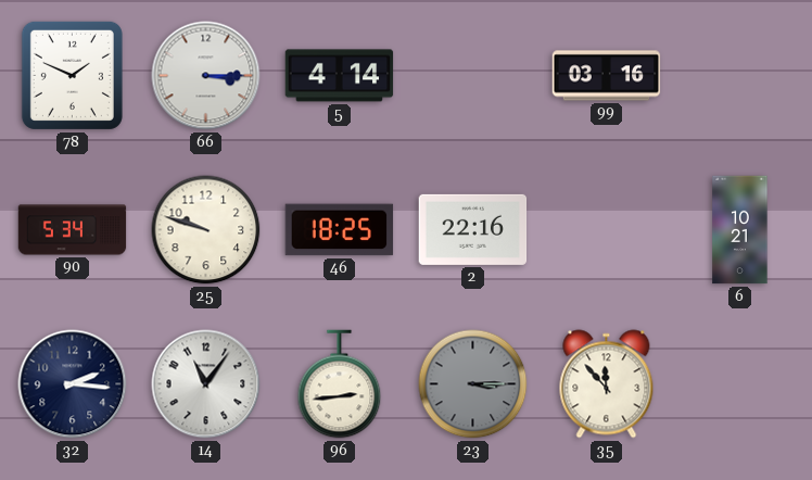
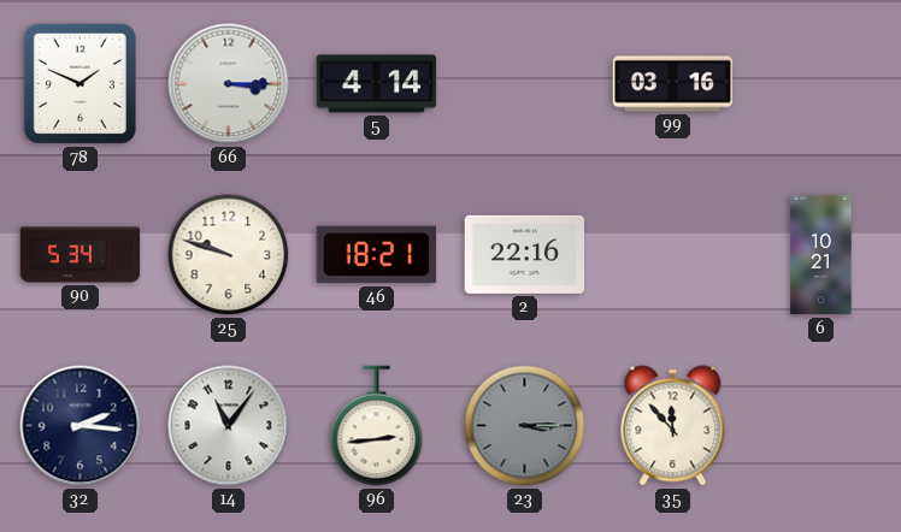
46: 18:25 -> 18:21 (377, 255)
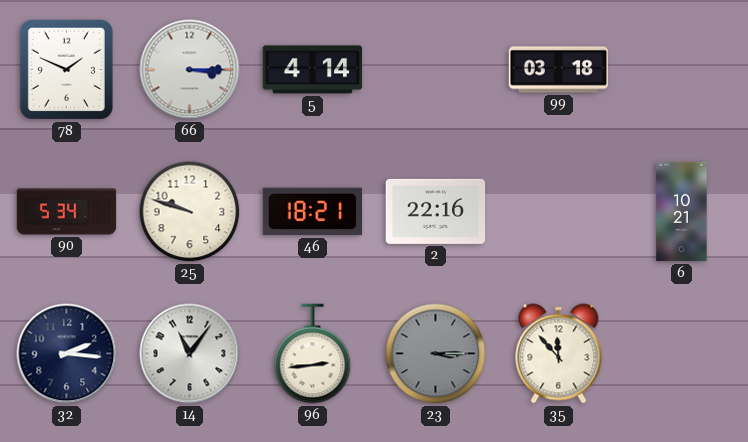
99: 03:16 -> 03:18 (559, 70)
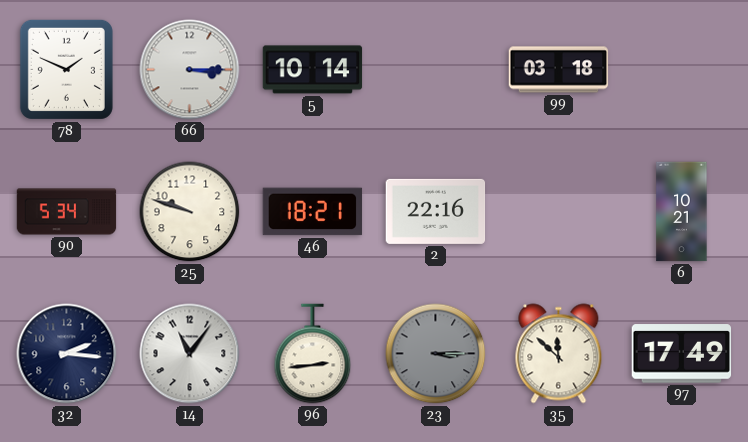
5: 4:14 -> 10:14 (313, 70)
35: 11:53 -> 11:52 (559, 354)
97: none -> 17:49 (682, 354)
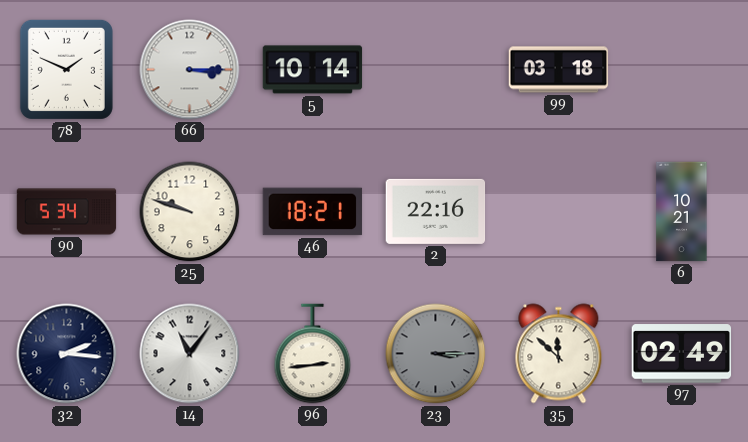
97: 17:49 -> 02:49 (682, 354)
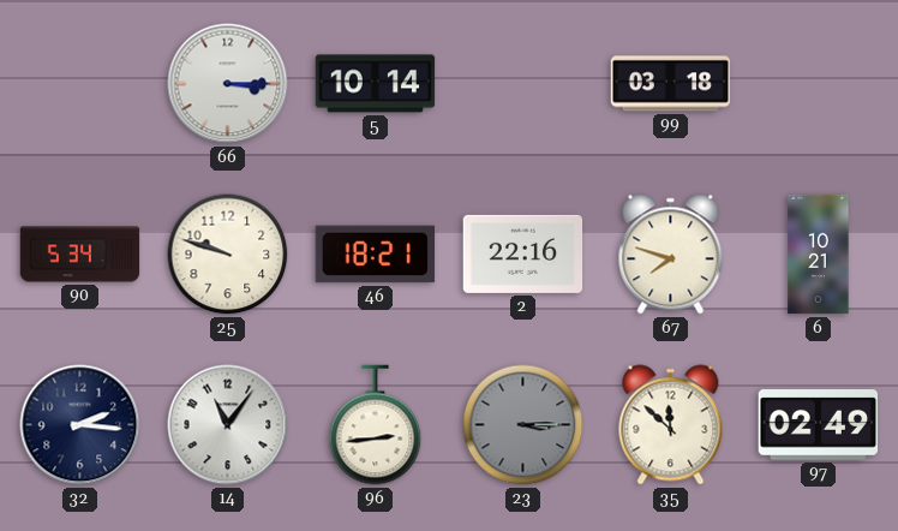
78: 1:49 -> none (66, 69)
67: none -> 7:48 (671, 255)
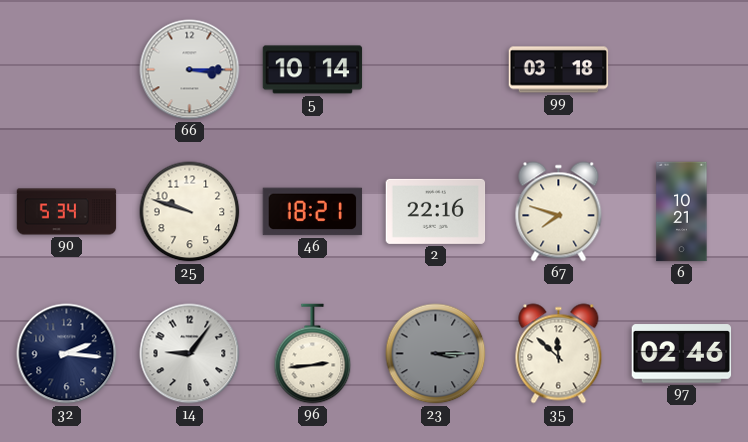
14: 11:06 -> 9:06 (190, 354)
97: 02:49 -> 02:46 (682, 354)
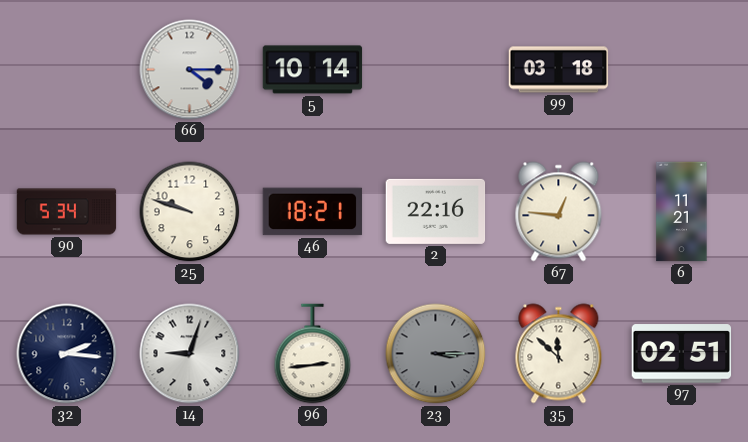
66: 3:15 -> 4:15 (190, 70)
67: 7:48 -> 12:46 (559, 212)
6: 10:21 -> 11:21 (682, 212)
14: 9:06 -> 9:03 (190, 354)
97: 02:46 -> 02:51 (682, 354)
